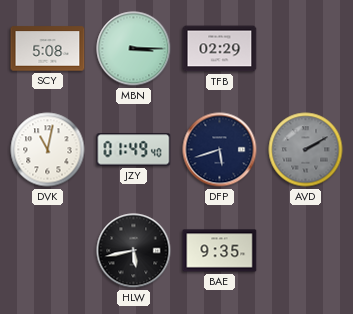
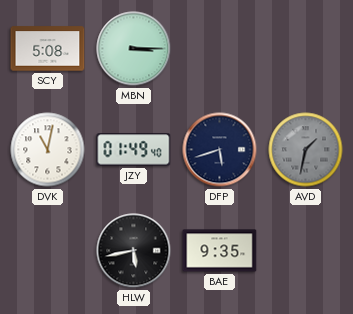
TFB: 02:29 -> none (220, 49)
AVD: 2:10 -> 1:32 (306, 150)
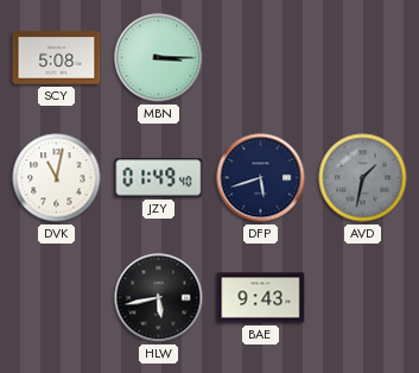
BAE: 9:35 -> 9:43 (261, 298)
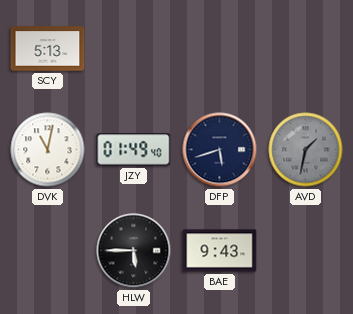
SCY: 5:08 -> 5:13 (48, 49)
MBN: 3:15 -> none (159, 58)
HLW: 5:43 -> 5:45 (134, 251)
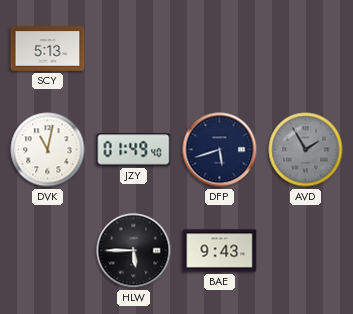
AVD: 1:32 -> 1:55 (306, 150)
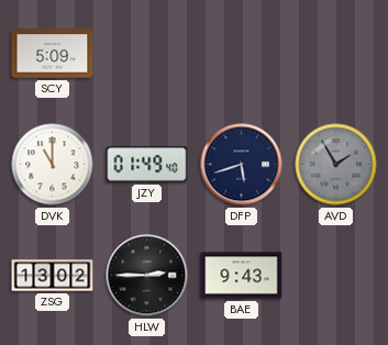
SCY: 5:13 -> 5:09 (53, 54)
DVK: 11:02 -> 11:00 (53, 165)
ZSG: none -> 13:02 (53, 276)
HLW: 5:45 -> 2:45 (147, 276)
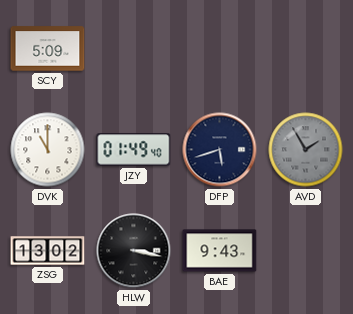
HLW: 2:45 -> 3:17 (134, 251)
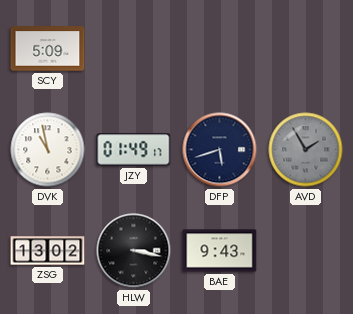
DVK: 11:00 -> 10:58 (48, 150)
JZY: 01:49:40 -> 01:49:17 (134, 150)
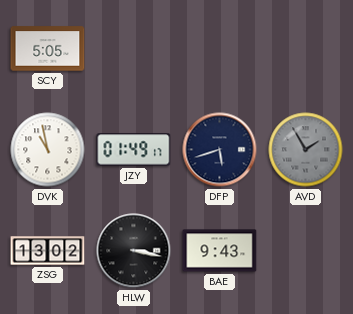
SCY: 5:09 -> 5:05 (48, 49)
